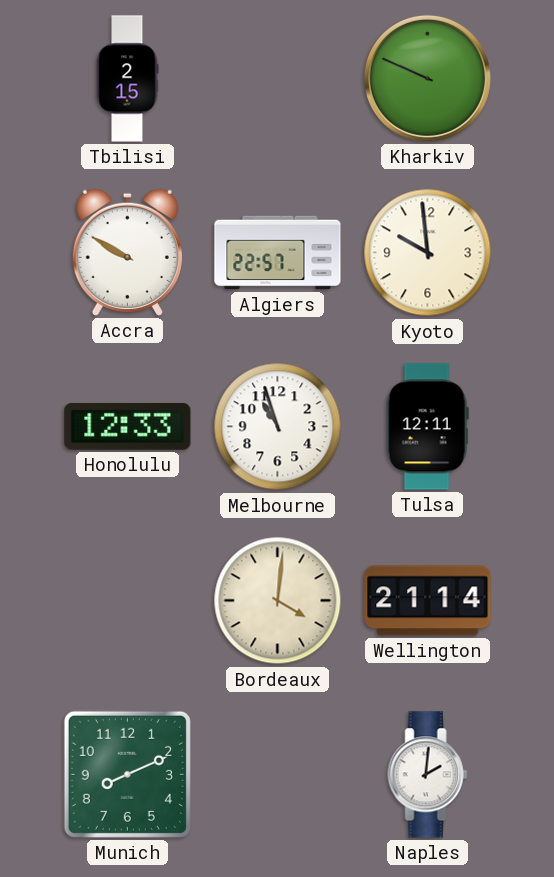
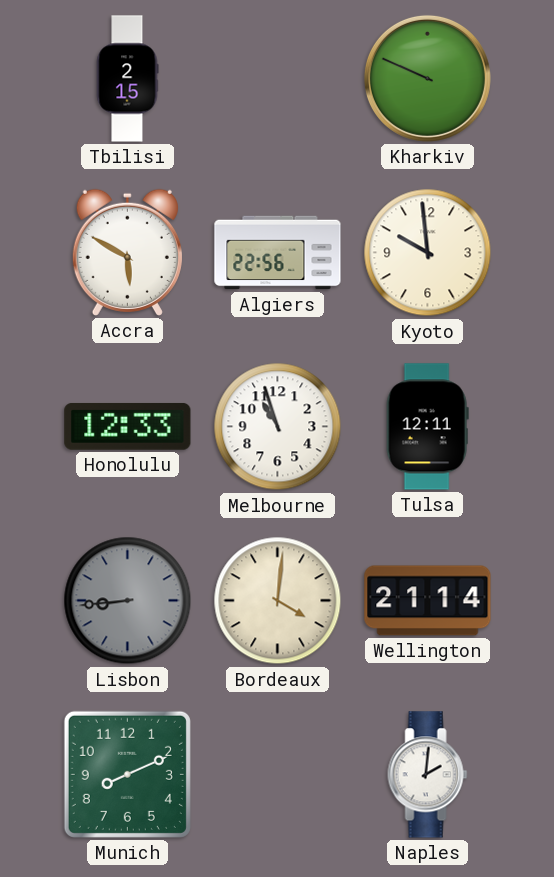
Accra: 9:50 -> 5:50 (127, 252)
Algiers: 22:57 -> 22:56 (278, 253)
Lisbon: none -> 8:44 (128, 601)
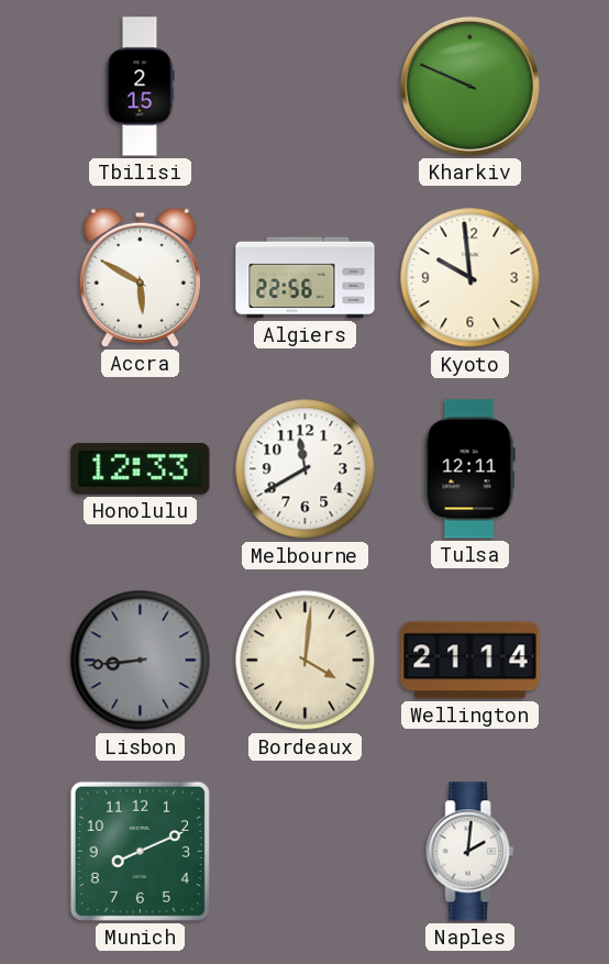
Melbourne: 10:57 -> 11:40 (306, 469)
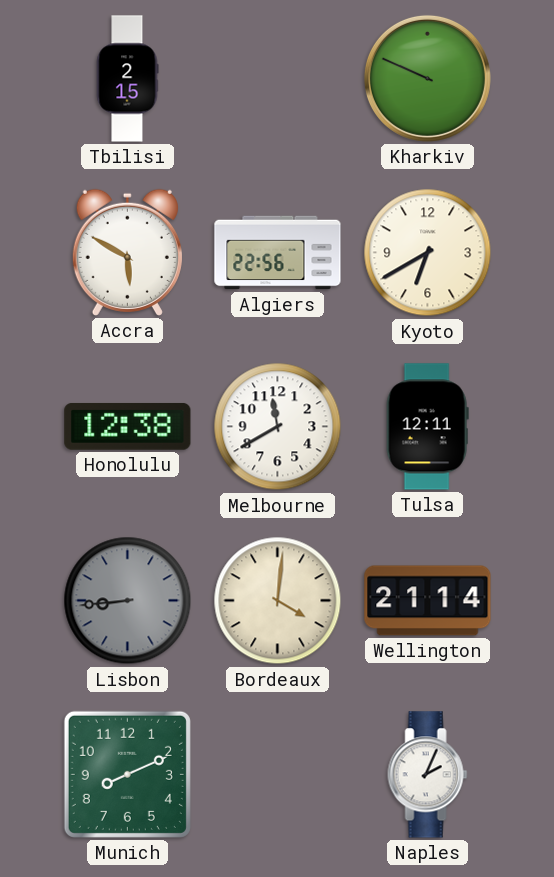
Kyoto: 9:59 -> 6:40 (428, 253)
Honolulu: 12:33 -> 12:38 (128, 426)
Naples: 2:01 -> 2:04 (428, 775)
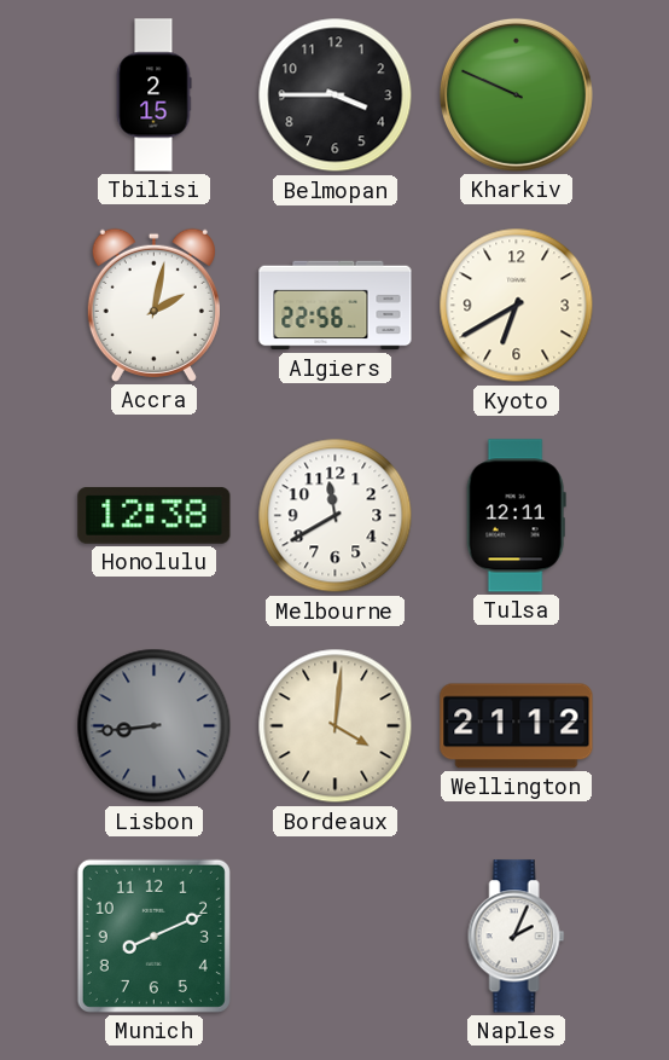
Belmopan: none -> 3:45 (336, 95)
Accra: 5:50 -> 2:02 (153, 305)
Wellington: 21:14 -> 21:12 (517, 726)
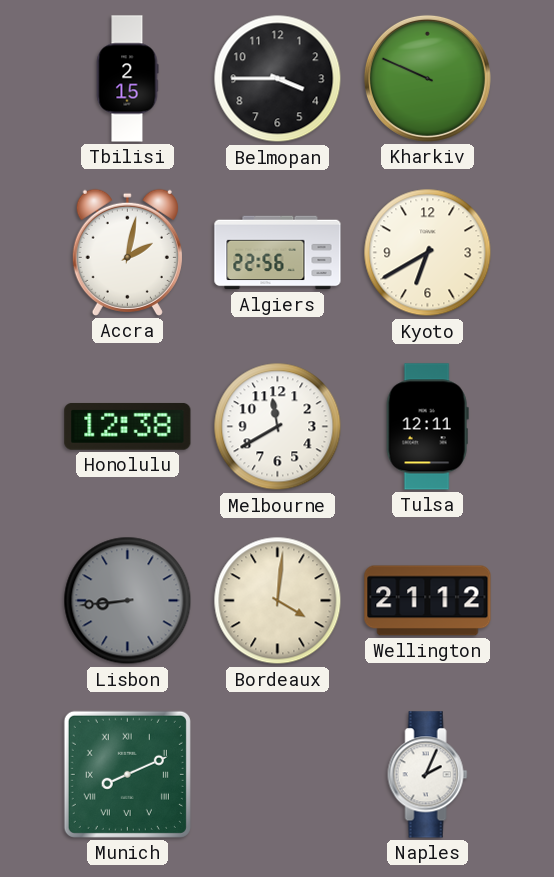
Munich numerals: Arabic -> Roman (127, 774)
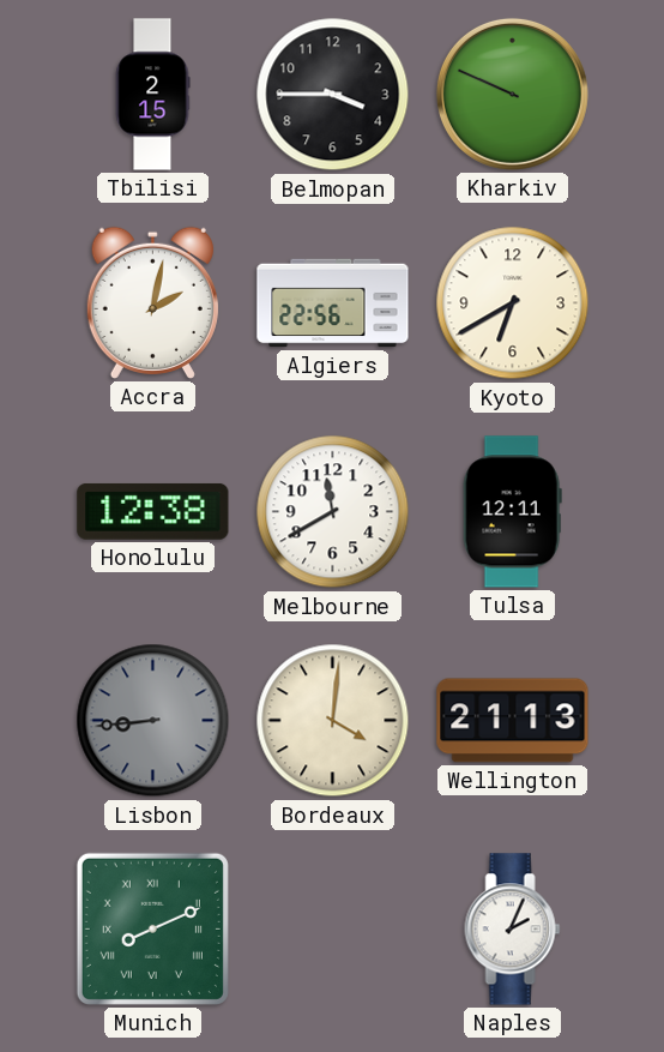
Wellington: 21:12 -> 21:13 (513, 721)
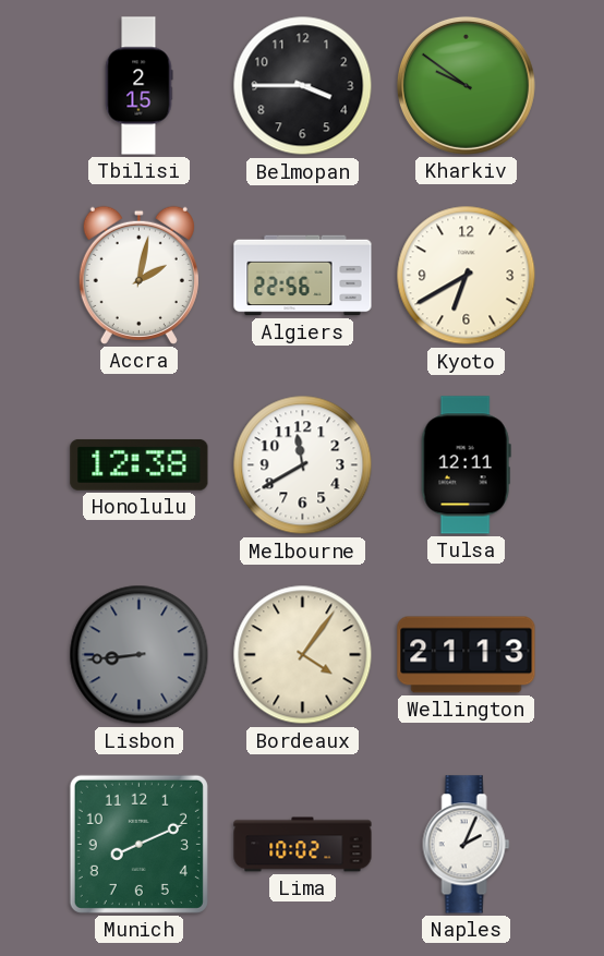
Kharkiv: 9:49 -> 9:51 (466, 85)
Bordeaux: 4:01 -> 4:06 (303, 655)
Munich numerals: Roman -> Arabic (138, 844)
Lima: none -> 10:02 (303, 845)
